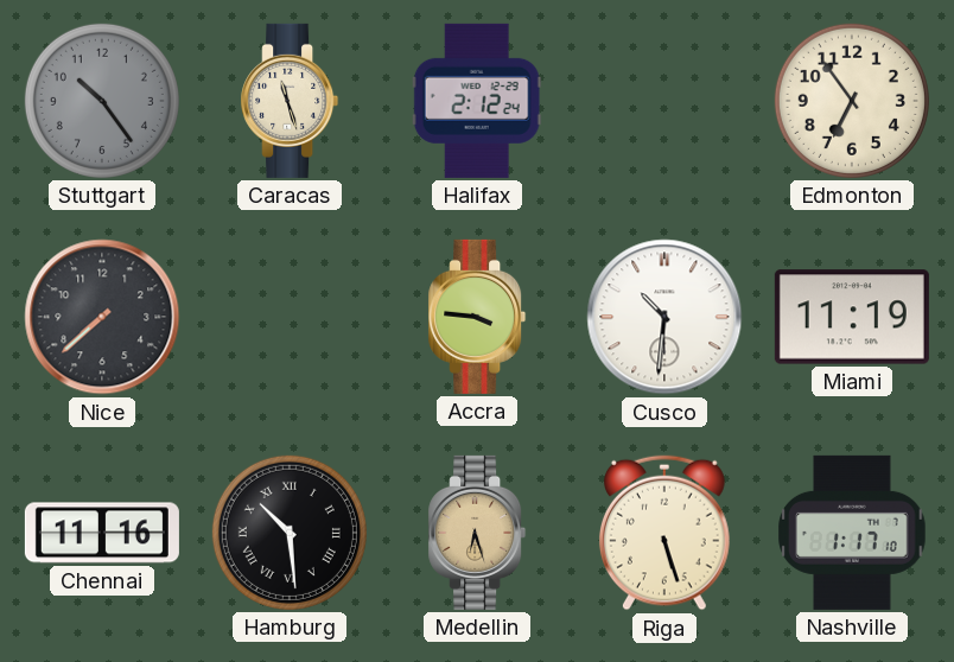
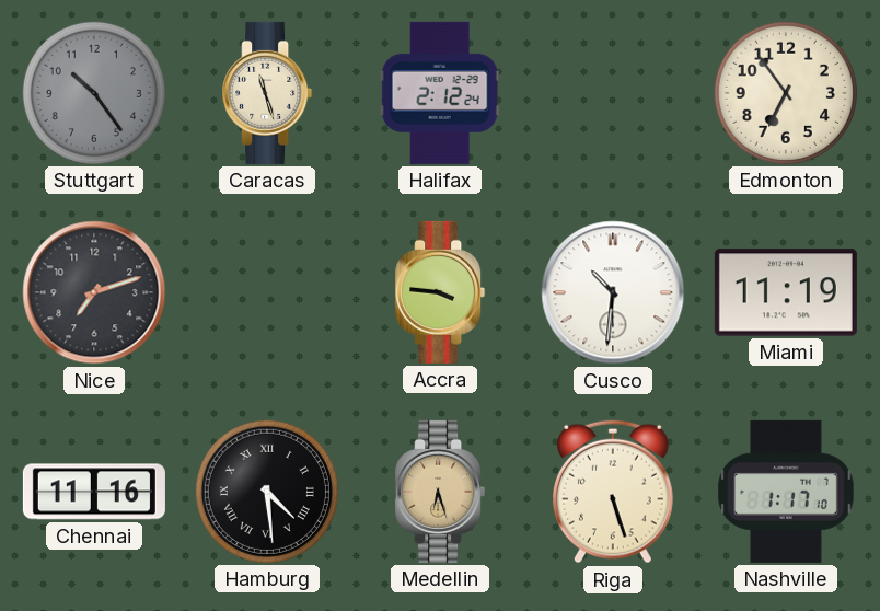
Nice: 7:38 -> 7:12 (94, 292)
Hamburg: 10:29 -> 4:29 (267, 492)
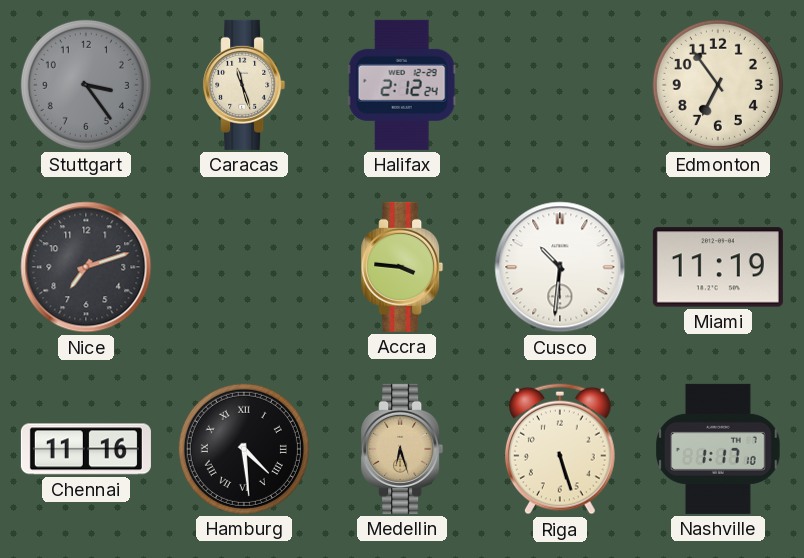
Stuttgart: 10:24 -> 3:24 (86, 85)
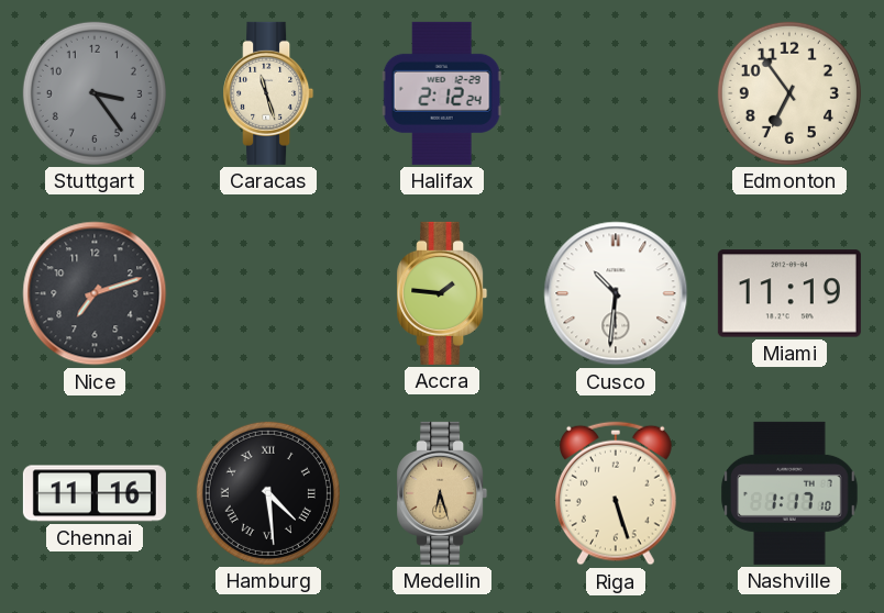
Accra: 3:46 -> 1:46 (442, 293)
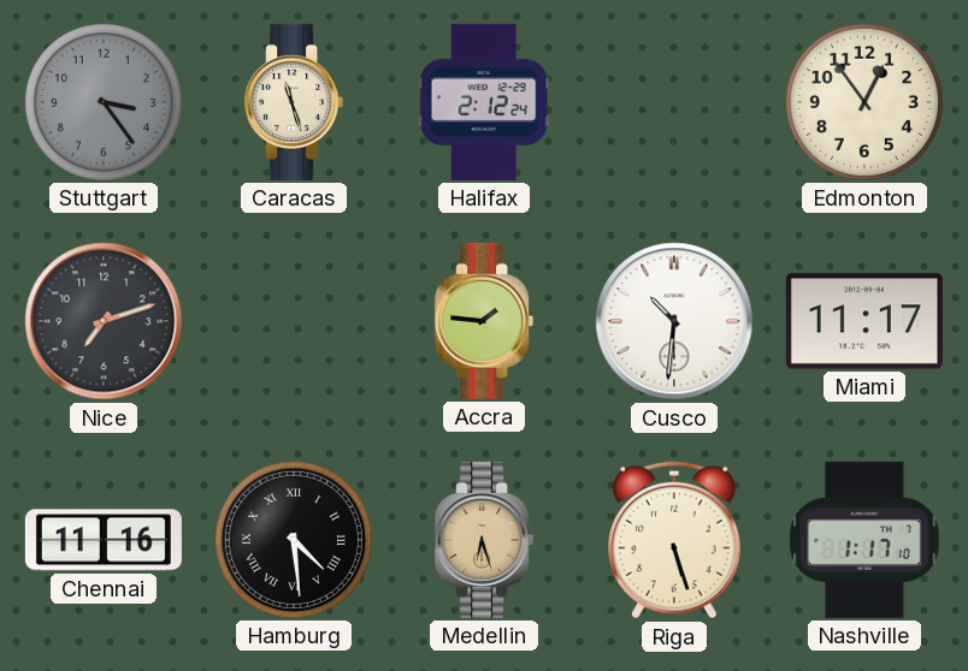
Edmonton: 6:54 -> 12:54 (864, 102)
Miami: 11:19 -> 11:17 (864, 321)
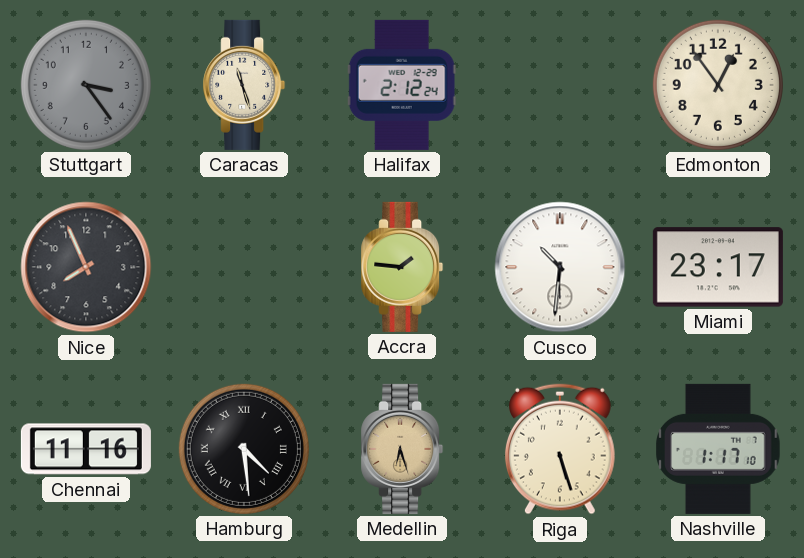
Nice: 7:12 -> 7:56 (86, 267)
Miami: 11:17 -> 23:17 (718, 267)
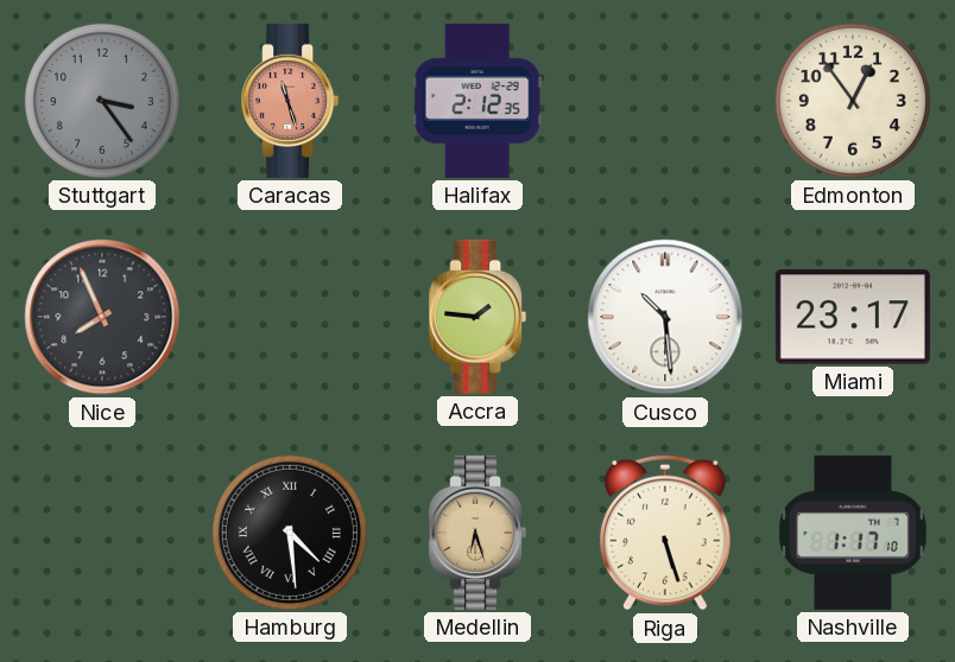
Caracas dial: cream -> salmon (290, 101)
Halifax: 2:12:24 -> 2:12:35 (477, 101)
Cusco: 10:31 -> 10:29 (665, 317)
Chennai: 11:16 -> none (86, 449)
